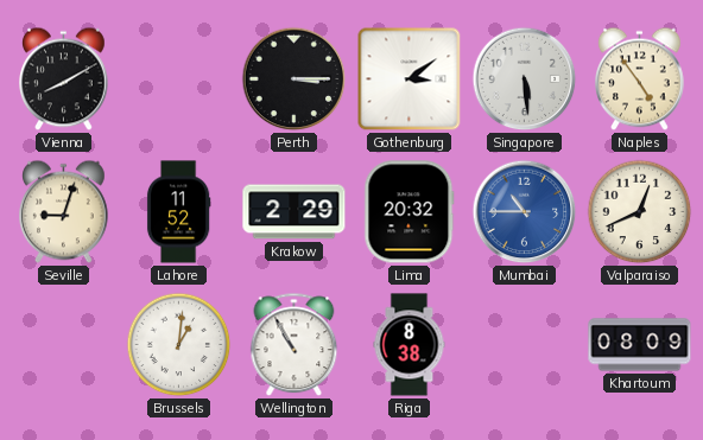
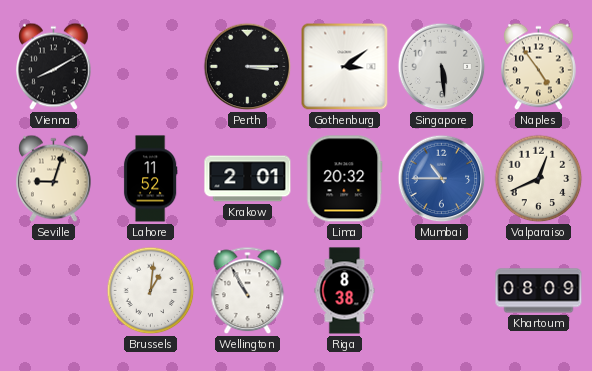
Krakow: 2:29 -> 2:01 (248, 179)
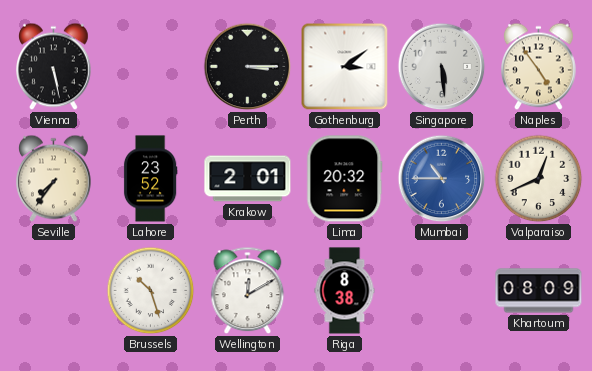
Vienna: 8:10 -> 5:28 (54, 67)
Seville: 9:03 -> 7:36 (54, 179)
Lahore: 11:52 -> 23:52 (150, 179)
Brussels: 1:01 -> 10:27 (151, 291)
Wellington: 10:55 -> 12:10 (248, 291)
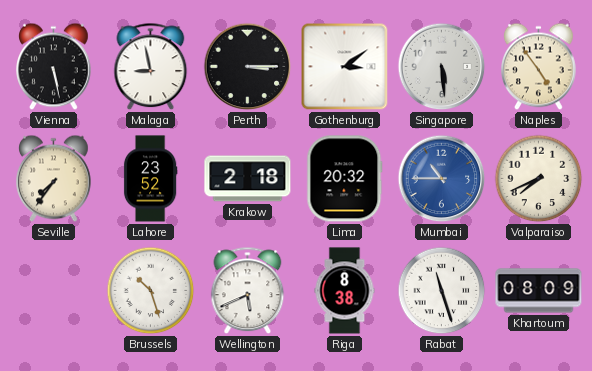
Malaga: none -> 8:58 (151, 67)
Krakow: 2:01 -> 2:18 (248, 179)
Valparaiso: 12:41 -> 7:41 (539, 179)
Wellington: 12:10 -> 5:41 (248, 291)
Rabat: none -> 11:27 (442, 291)
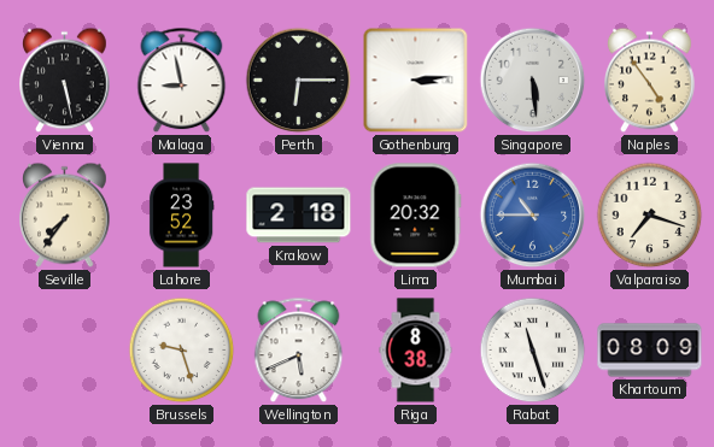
Perth: 3:15 -> 6:15 (299, 81)
Gothenburg: 3:09 -> 3:14 (416, 81)
Valparaiso: 7:41 -> 7:18 (650, 216)
Brussels: 10:27 -> 9:27 (182, 351)
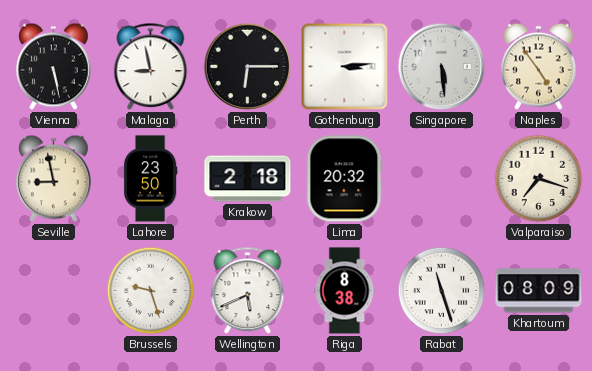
Seville: 7:36 -> 8:58 (54, 179)
Lahore: 23:52 -> 23:50 (150, 179)
Mumbai: 10:45 -> none (533, 216)
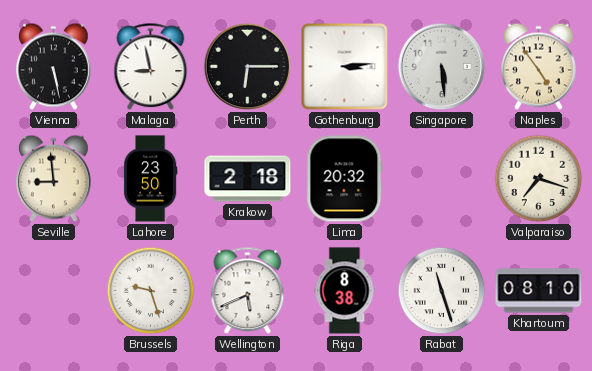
Seville: 8:58 -> 8:59 (54, 179)
Khartoum: 08:09 -> 08:10 (539, 291)
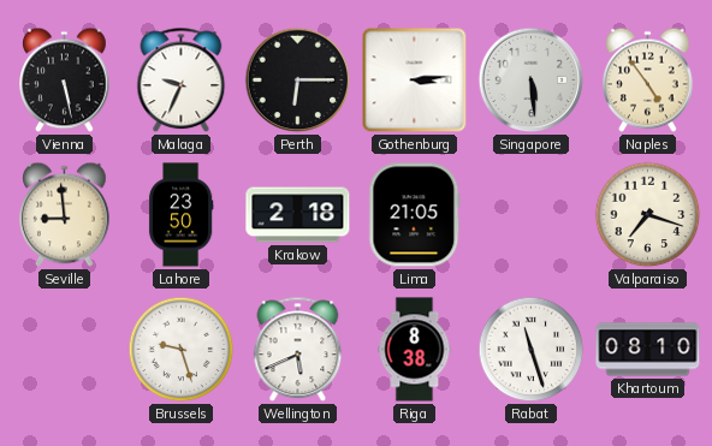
Malaga: 8:58 -> 9:34 (182, 81)
Lima: 20:32 -> 21:05 (415, 215)
